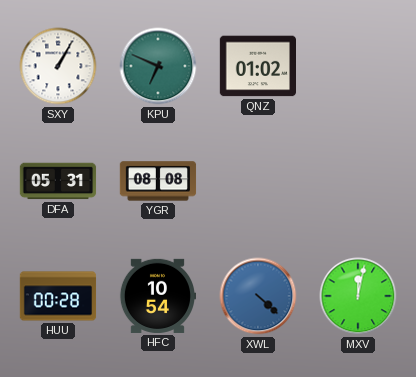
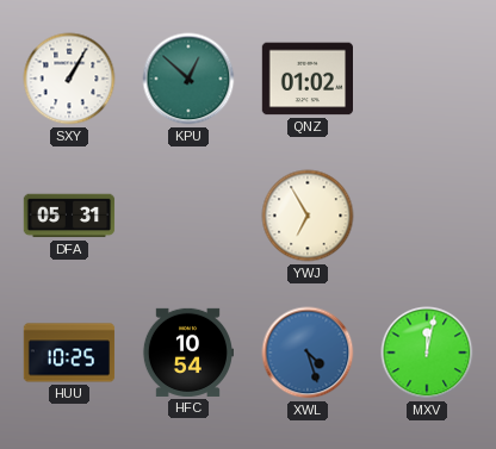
KPU: 6:49 -> 12:52 (188, 79)
YGR: 08:08 -> none (158, 181)
YWJ: none -> 6:55 (308, 216)
HUU: 00:28 -> 10:25 (69, 353)
XWL: 4:22 -> 4:27 (308, 353)
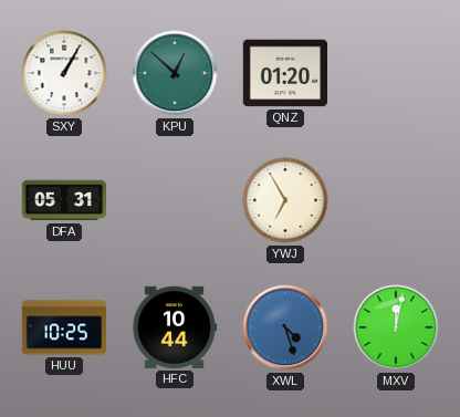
QNZ: 01:02 -> 01:20 (284, 73)
HFC: 10:54 -> 10:44 (174, 327)
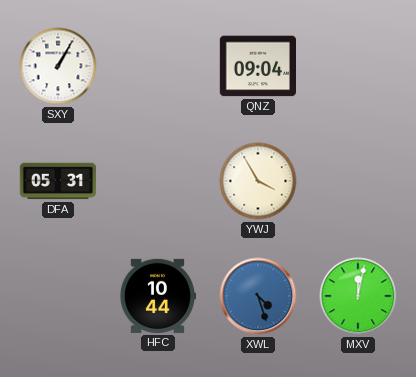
KPU: 12:52 -> none (175, 73)
QNZ: 01:20 -> 09:04 (257, 66)
YWJ: 6:55 -> 3:55 (258, 181)
HUU: 10:25 -> none (64, 327)
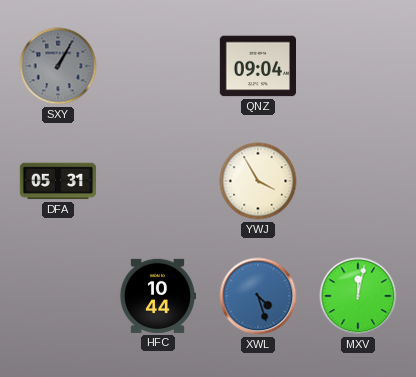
SXY dial: white -> grey (58, 66)
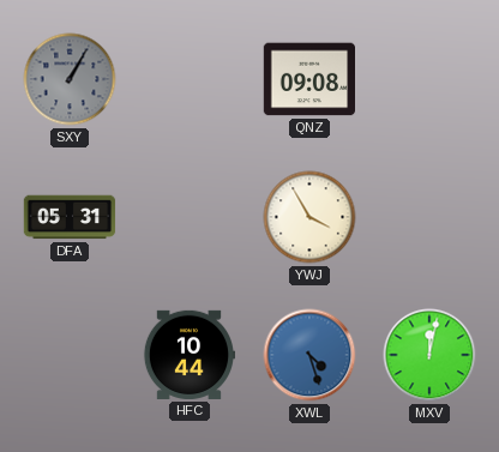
QNZ: 09:04 -> 09:08 (308, 79)
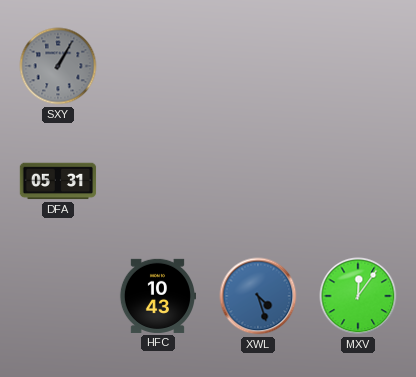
QNZ: 09:08 -> none (308, 79)
YWJ: 3:55 -> none (309, 217)
HFC: 10:44 -> 10:43 (157, 296)
MXV: 12:02 -> 12:06 (358, 296)
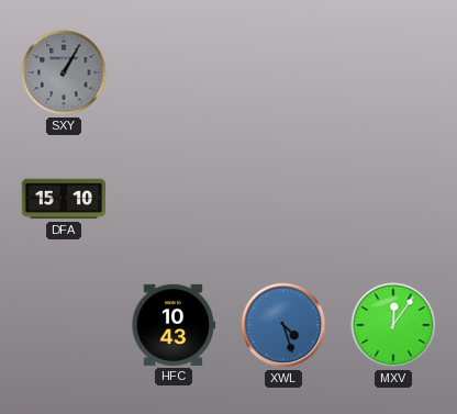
DFA: 05:31 -> 15:10 (64, 199)
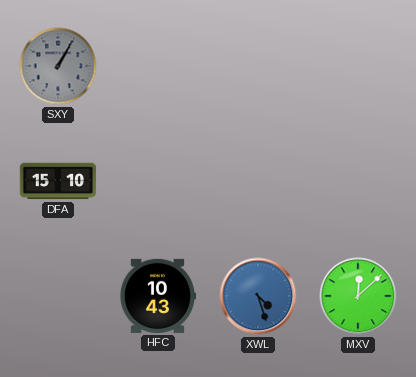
MXV: 12:06 -> 12:08 (358, 296)
